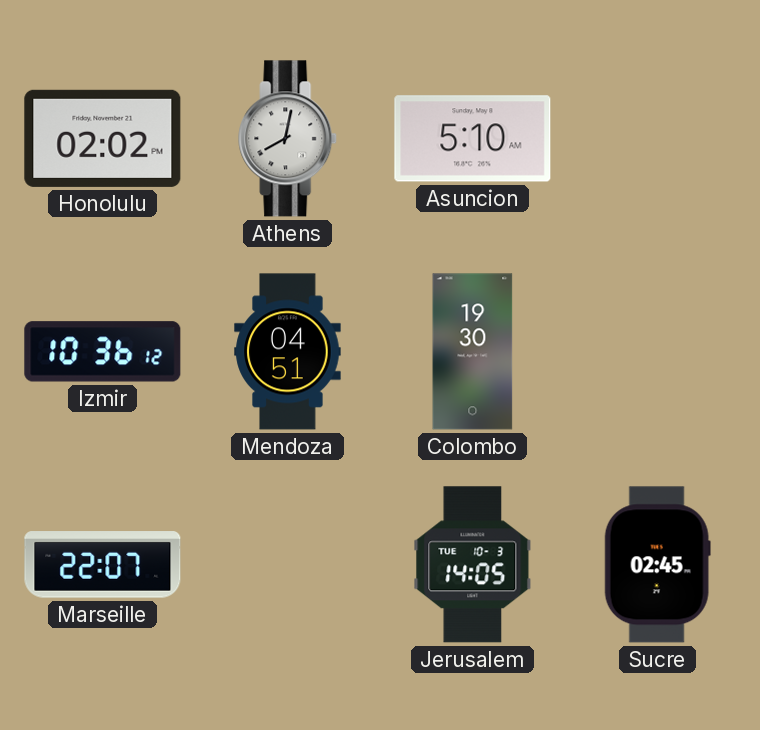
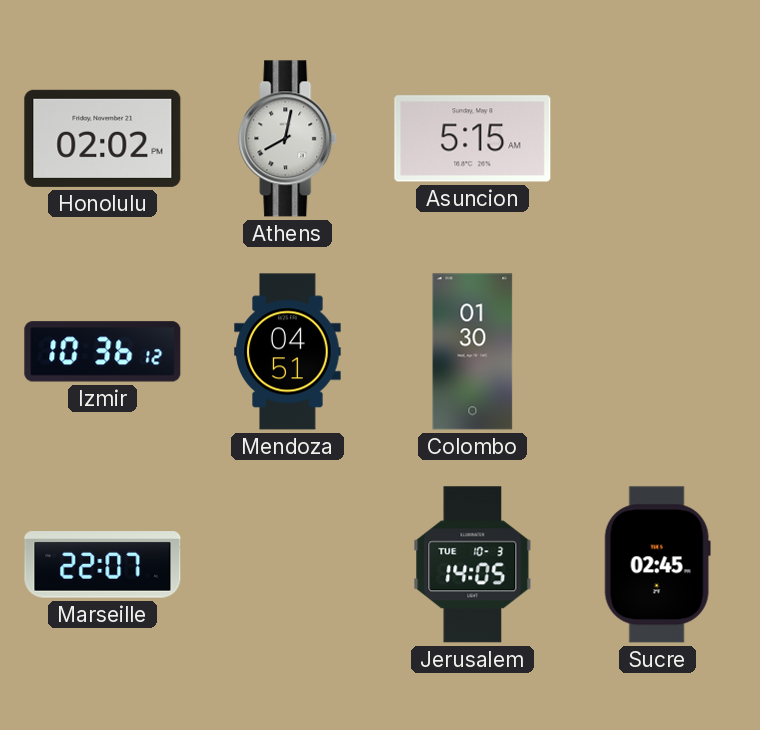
Asuncion: 5:10 -> 5:15 (473, 139)
Colombo: 19:30 -> 01:30 (473, 352)
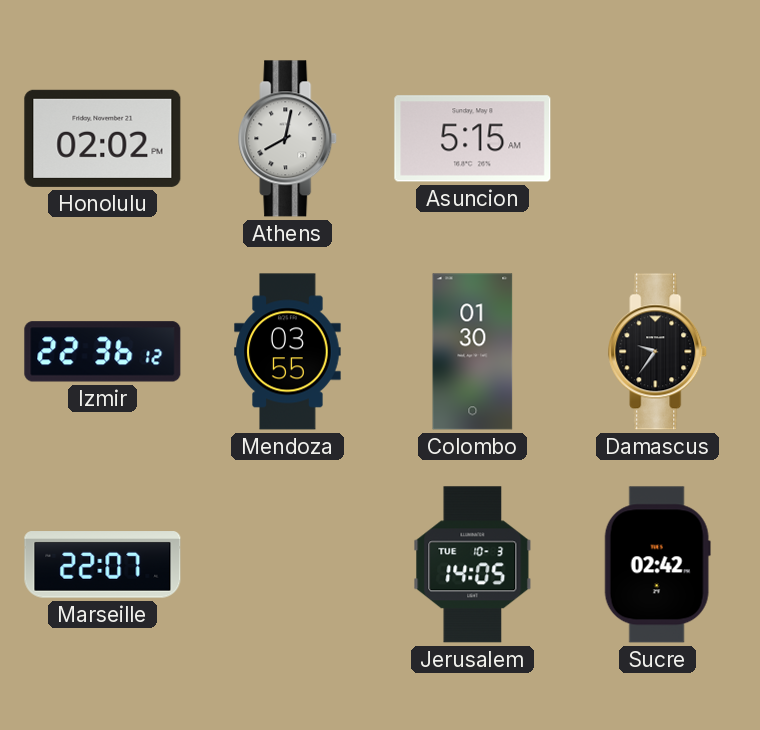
Izmir: 10:36 -> 22:36 (103, 352)
Mendoza: 04:51 -> 03:55 (288, 352)
Damascus: none -> 9:36 (658, 352)
Sucre: 02:45 -> 02:42 (657, 565)
